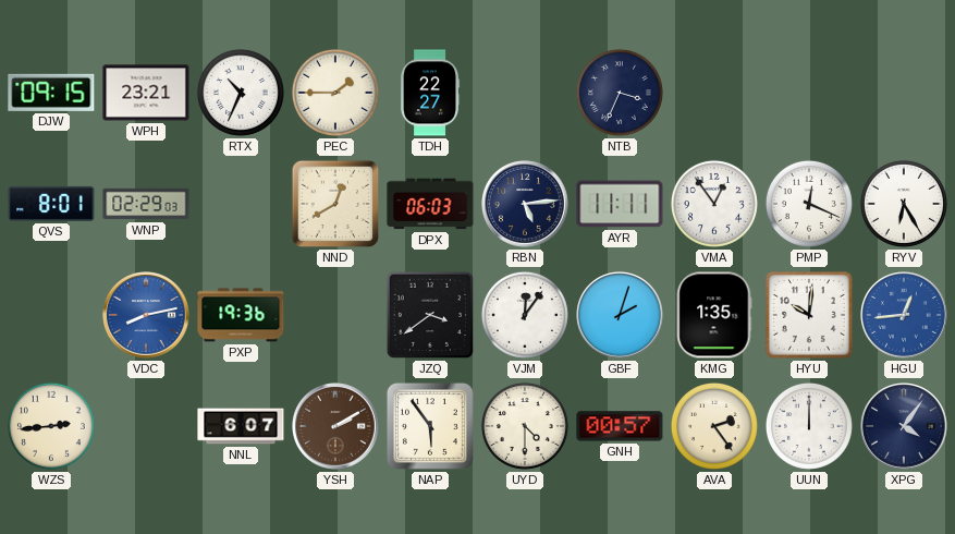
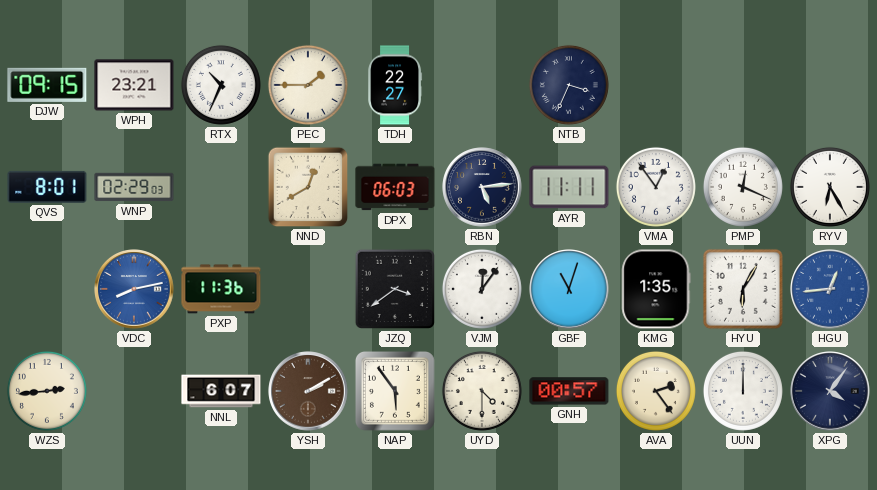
PXP: 19:36 -> 11:36 (221, 289)
GBF: 2:03 -> 11:03 (569, 289)
HYU: 10:01 -> 6:05 (743, 289)
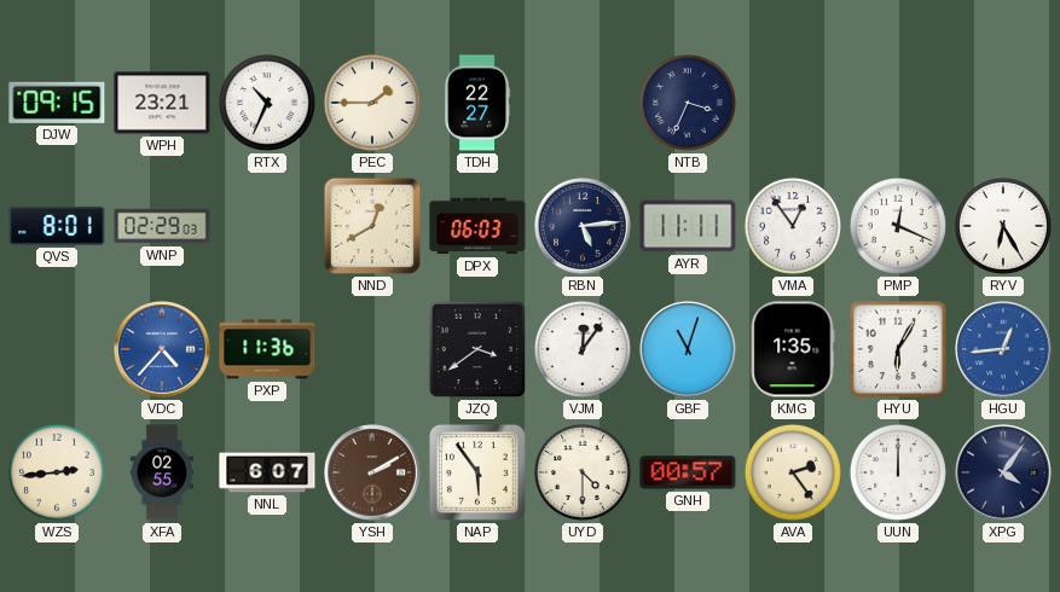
VDC: 8:13 -> 4:37 (162, 349)
XFA: none -> 02:55 (161, 472)
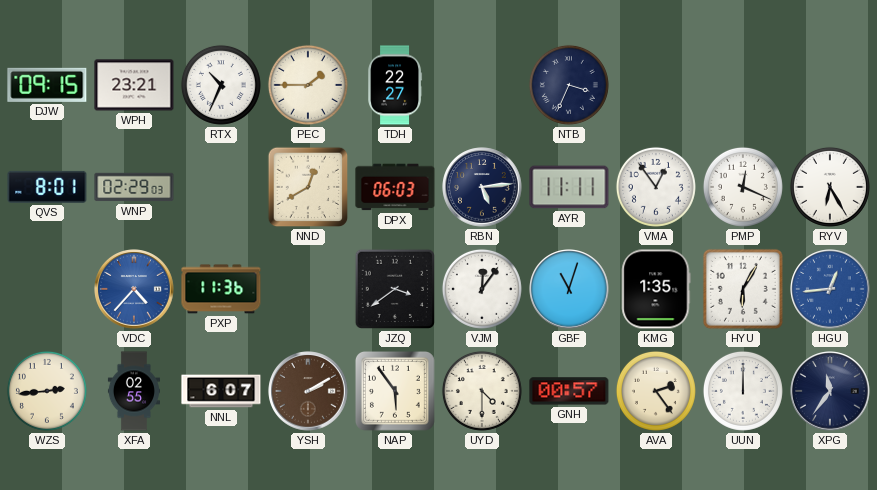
XPG: 4:06 -> 11:36 (830, 391)
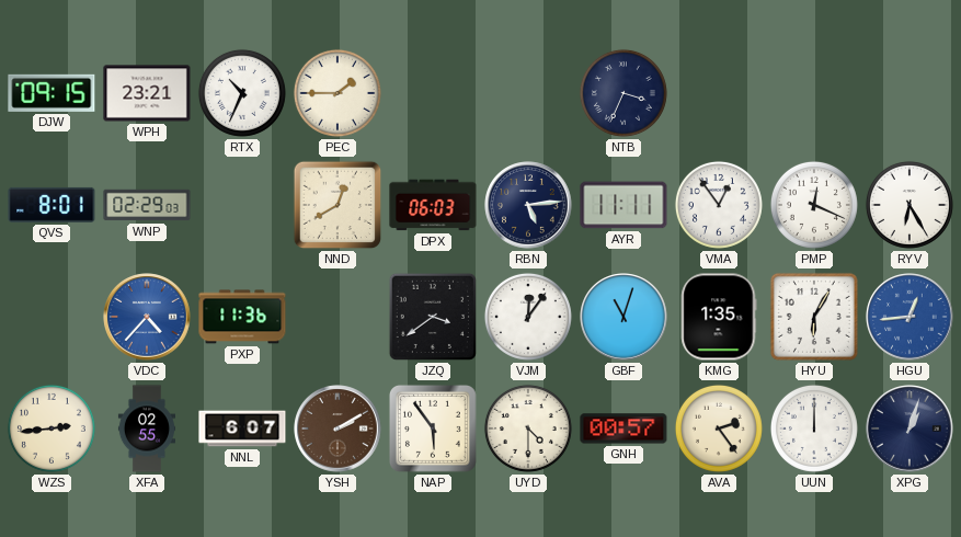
TDH: 22:27 -> none (395, 85)
XPG: 11:36 -> 1:03 (909, 429)
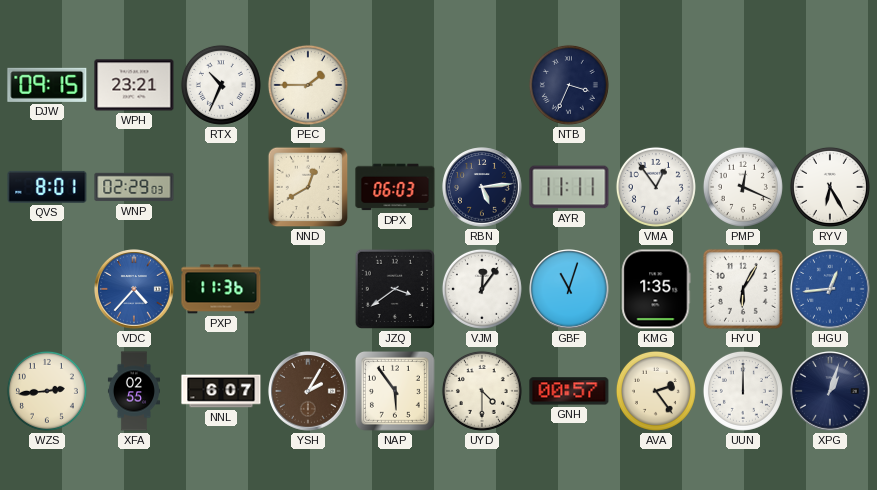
YSH: 2:10 -> 2:05 (308, 391)
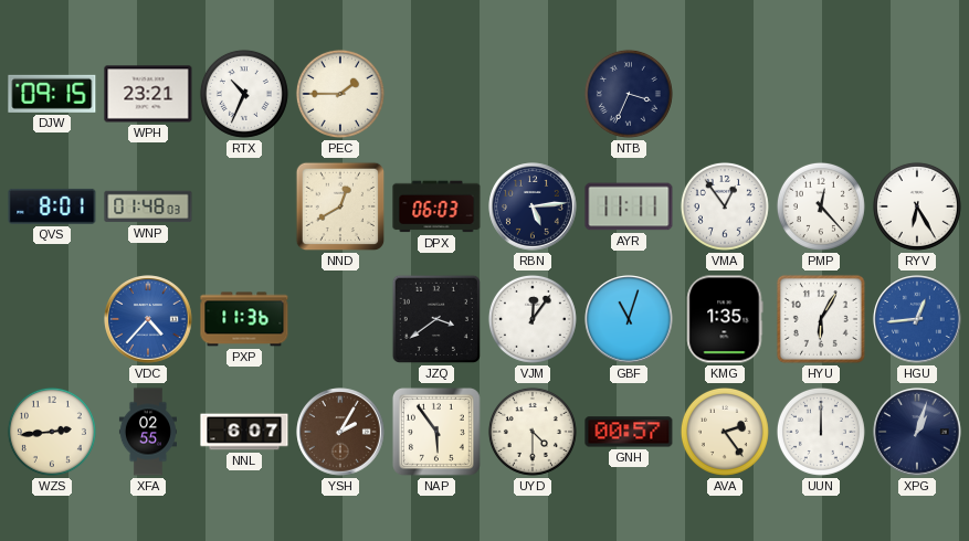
WNP: 02:29 -> 01:48 (148, 206)
PMP: 12:19 -> 12:23 (821, 206)
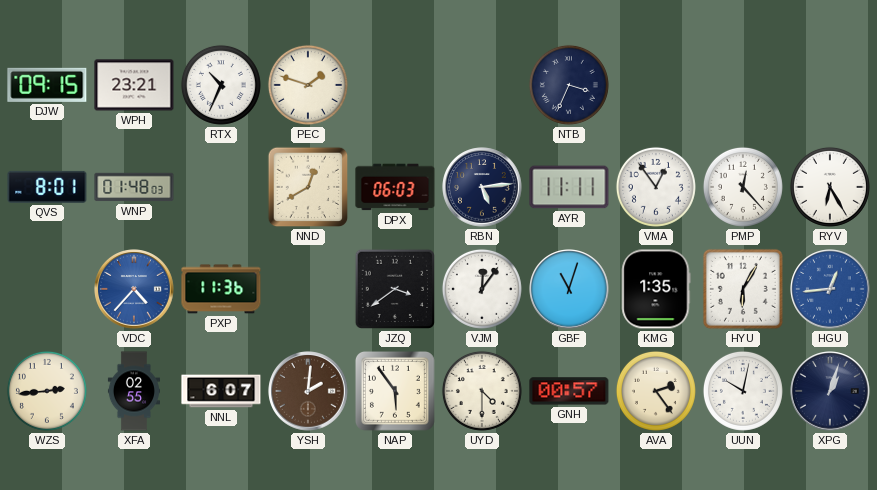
PEC: 1:45 -> 1:48 (308, 85)
YSH: 2:05 -> 2:01 (308, 391)
UUN: 12:00 -> 10:02 (743, 391)
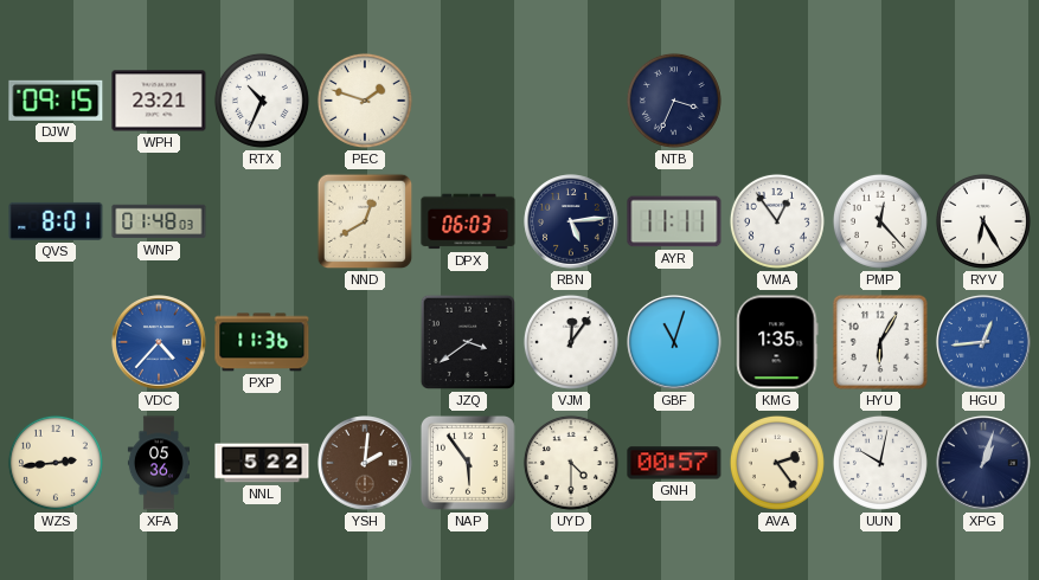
XFA: 02:55 -> 05:36 (158, 463)
NNL: 6:07 -> 5:22 (262, 463)
